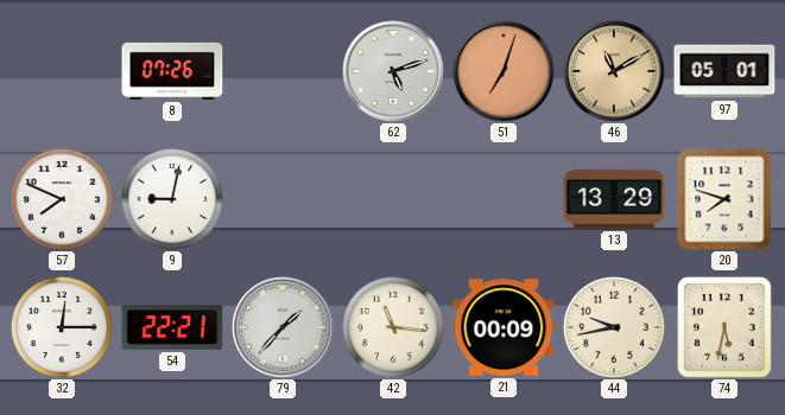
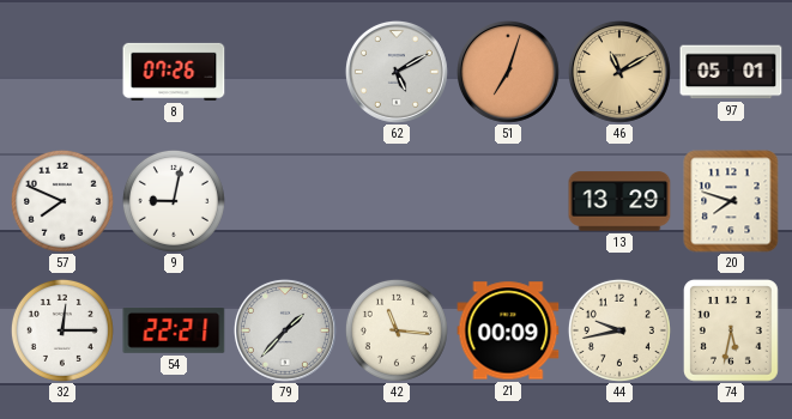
62: 5:12 -> 5:10 (397, 72)
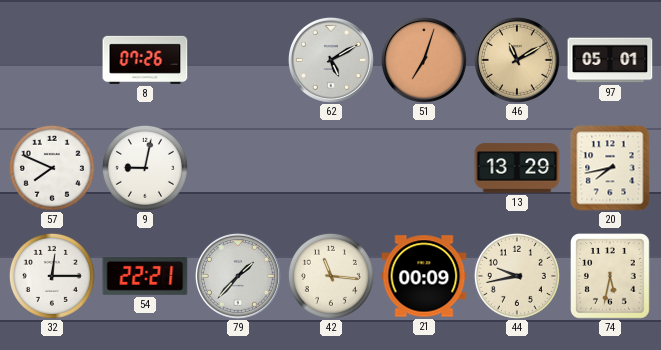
20: 7:48 -> 7:43 (610, 168)
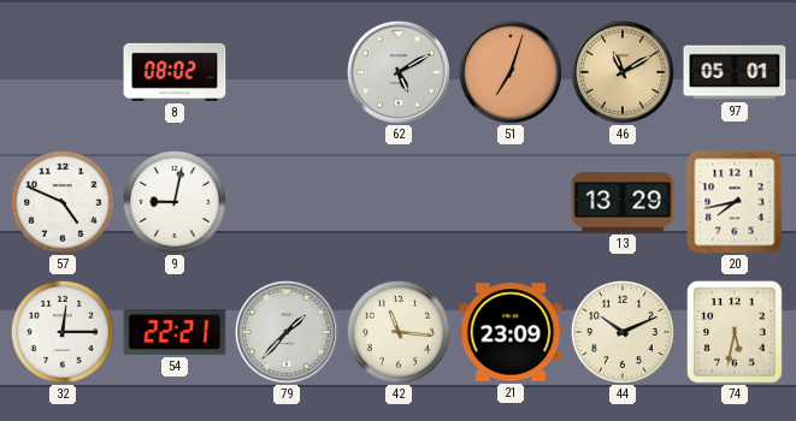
8: 07:26 -> 08:02 (175, 72)
57: 7:49 -> 4:49 (63, 202)
21: 00:09 -> 23:09 (511, 332)
44: 9:43 -> 10:11 (623, 332)
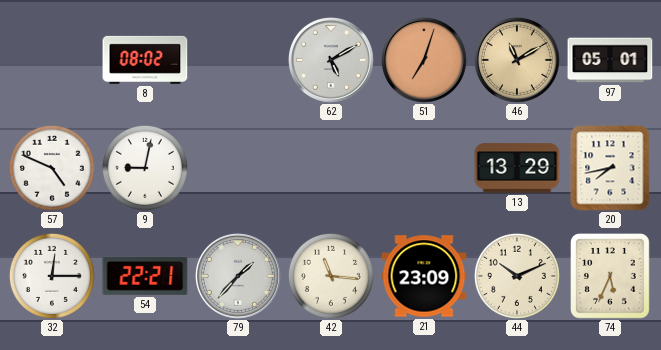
74: 5:32 -> 5:34 (611, 277)
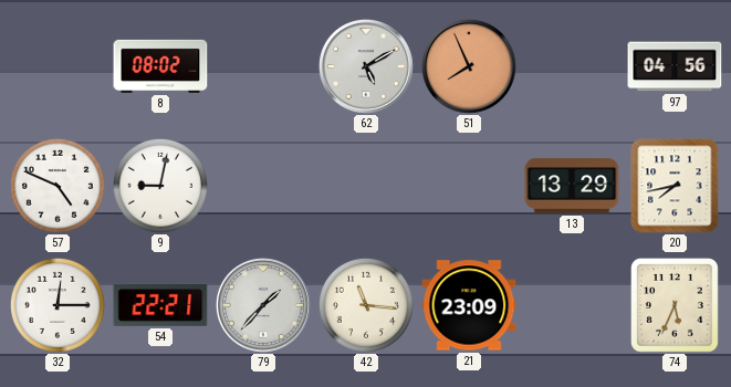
51: 7:03 -> 7:56 (469, 66)
46: 11:10 -> none (517, 60)
97: 05:01 -> 04:56 (675, 66)
44: 10:11 -> none (517, 276)
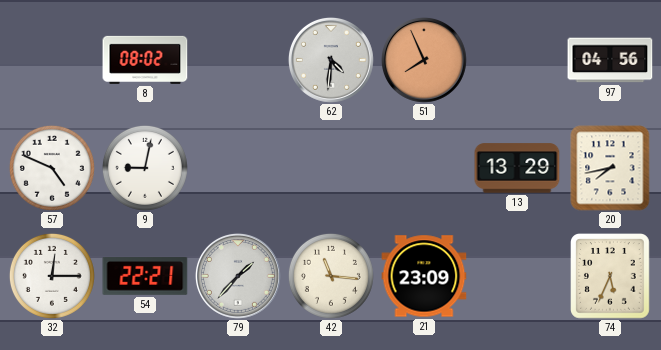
62: 5:10 -> 4:31 (331, 60)
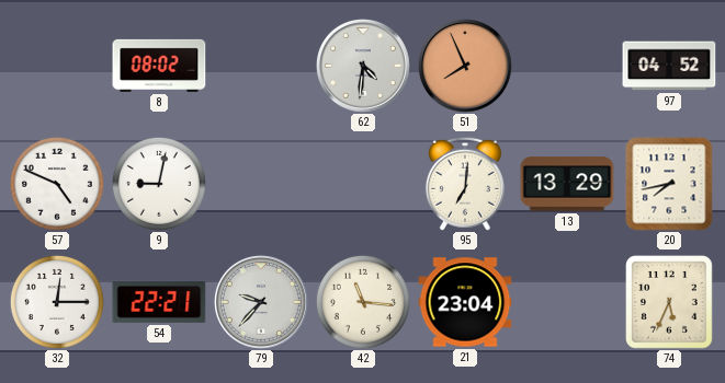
97: 04:56 -> 04:52 (669, 66)
95: none -> 7:01 (465, 184)
79: 1:37 -> 9:37 (261, 302)
21: 23:09 -> 23:04 (465, 302)
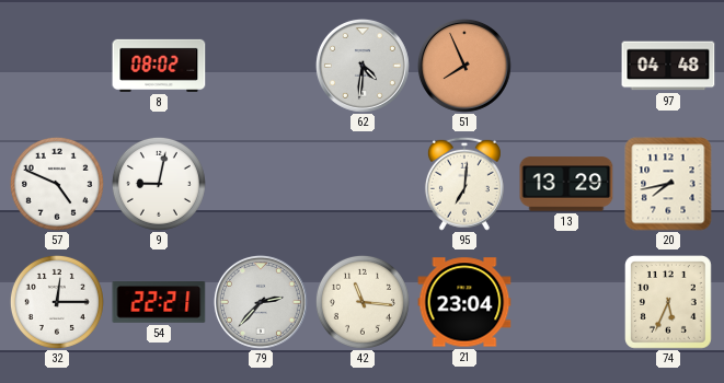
97: 04:52 -> 04:48 (668, 66)
79: 9:37 -> 2:37 (261, 302)
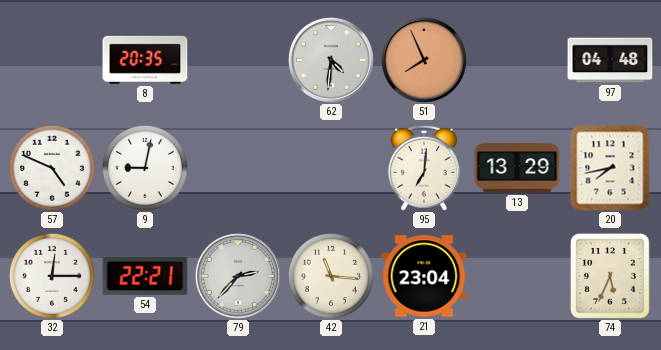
8: 08:02 -> 20:35 (145, 60)
